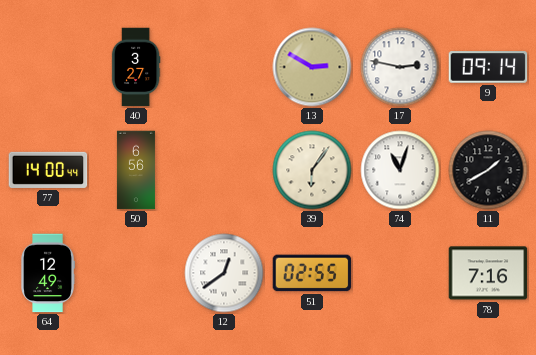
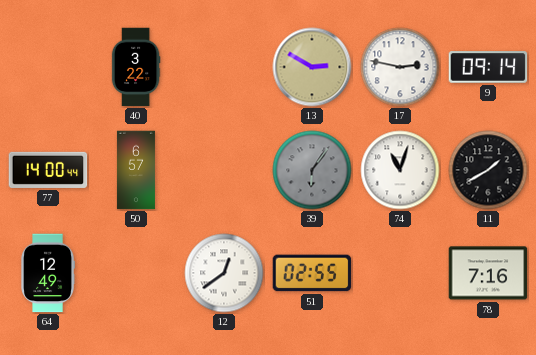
40: 3:27 -> 3:22 (136, 67)
50: 6:56 -> 6:57 (136, 170)
39 dial: cream -> grey (312, 170)
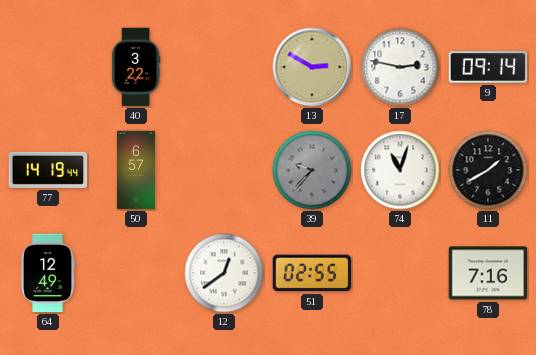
77: 14:00 -> 14:19 (48, 170)
39: 6:06 -> 9:37 (312, 170)
